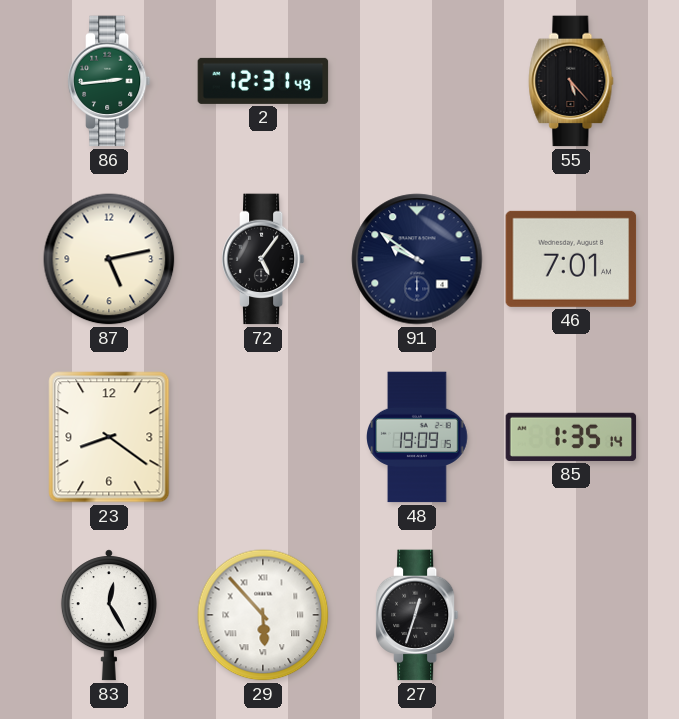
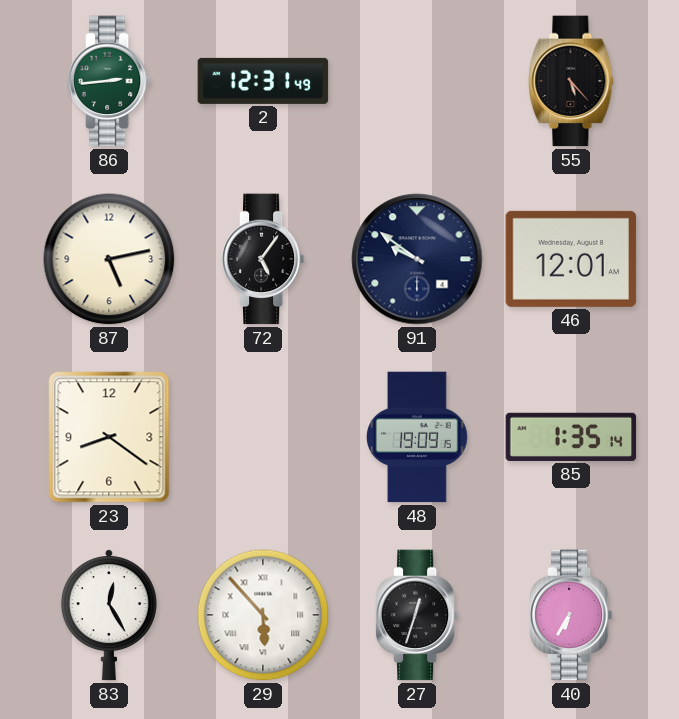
46: 7:01 -> 12:01 (571, 259)
40: none -> 6:35 (571, 615)
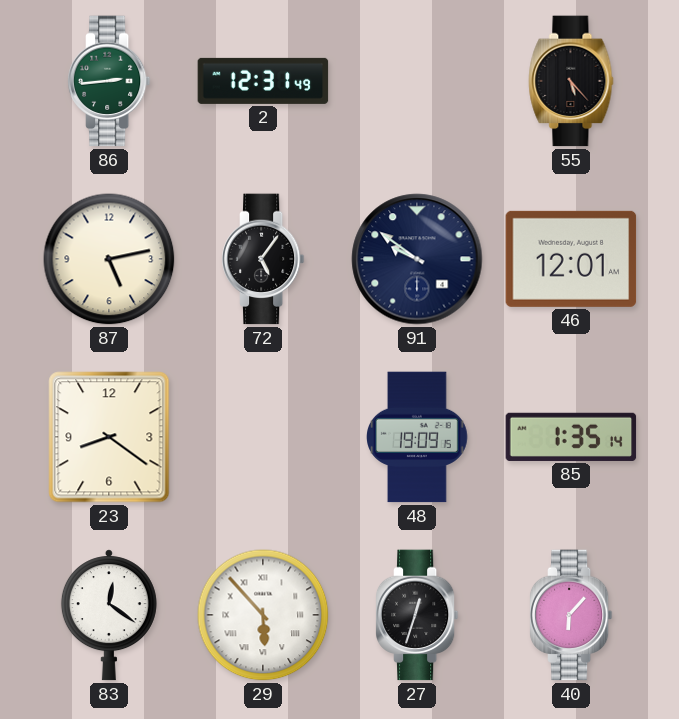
83: 12:25 -> 12:21 (109, 615)
40: 6:35 -> 6:07 (571, 615)
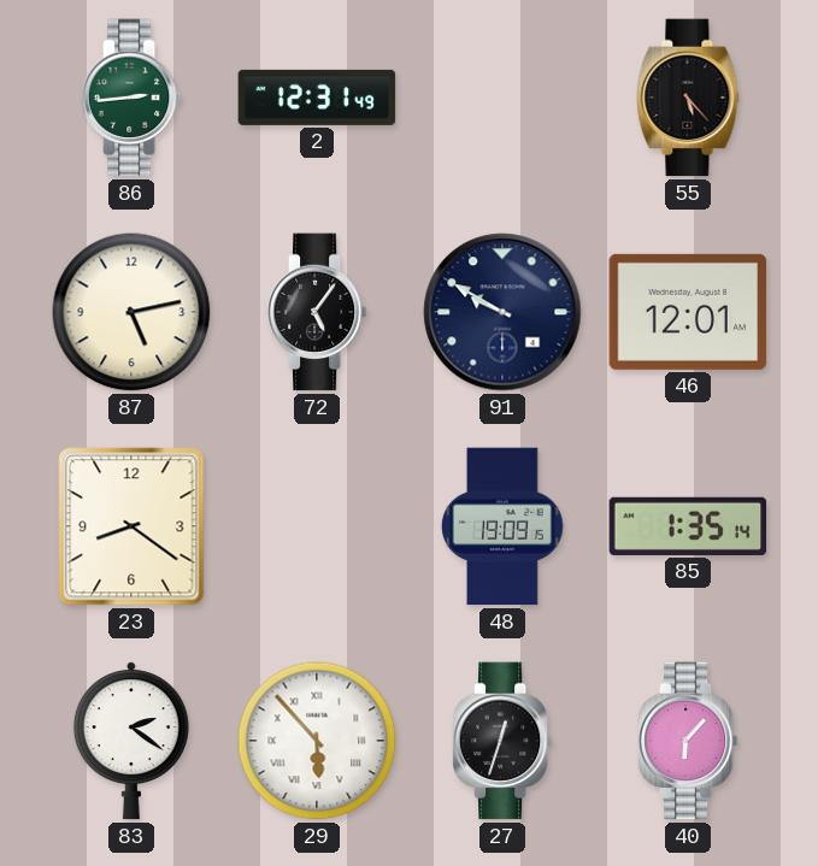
91: 9:51 -> 9:50 (502, 312)
83: 12:21 -> 2:21 (131, 741)
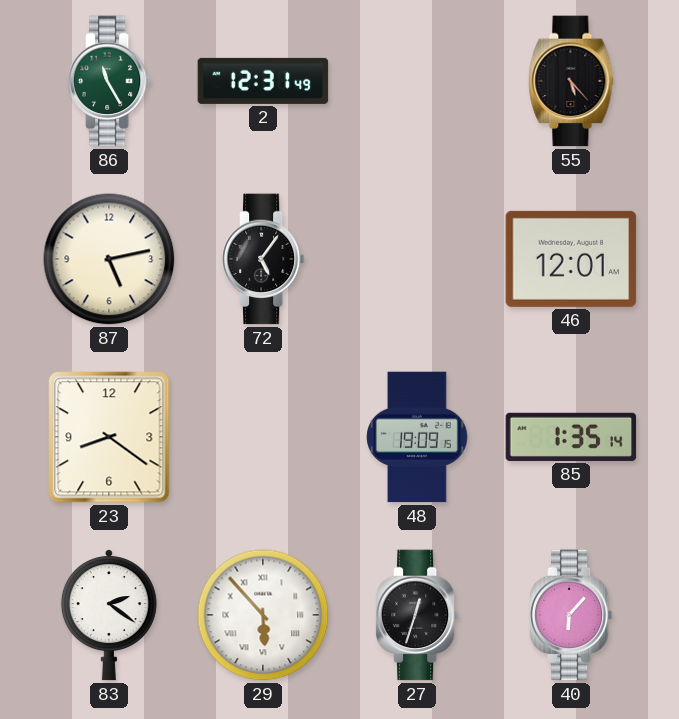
86: 2:44 -> 11:25 (109, 81)
91: 9:50 -> none (502, 312)
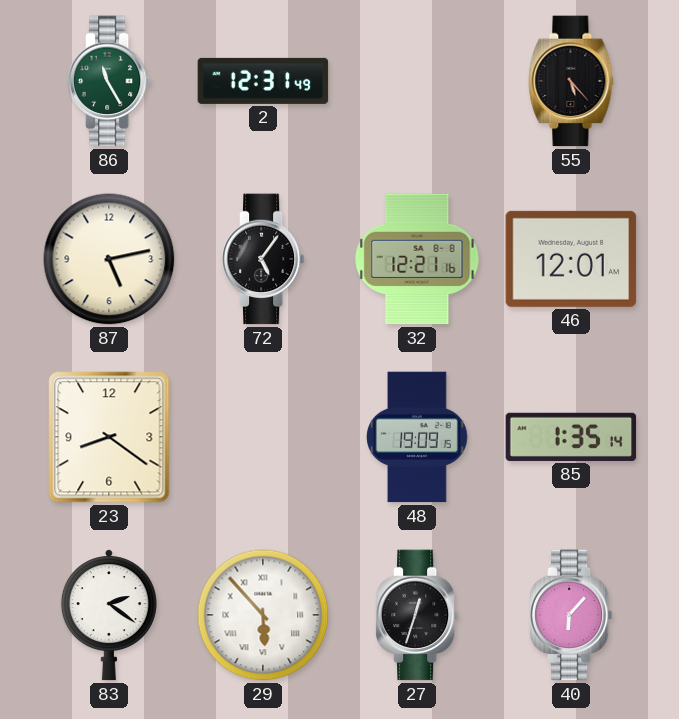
32: none -> 12:21 (417, 259)
